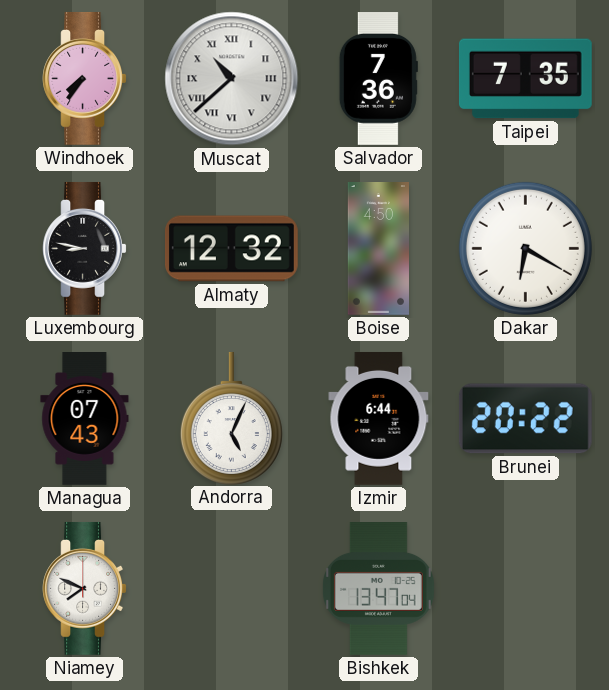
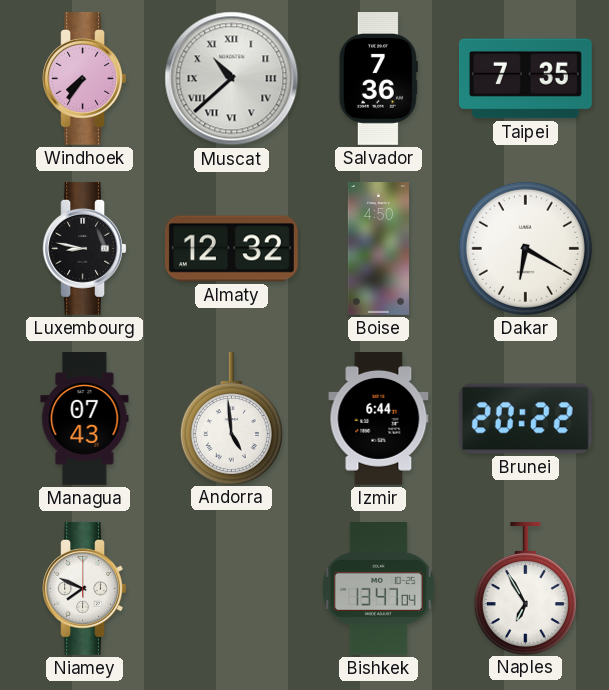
Andorra: 5:04 -> 4:59 (231, 418)
Naples: none -> 6:55 (525, 588)
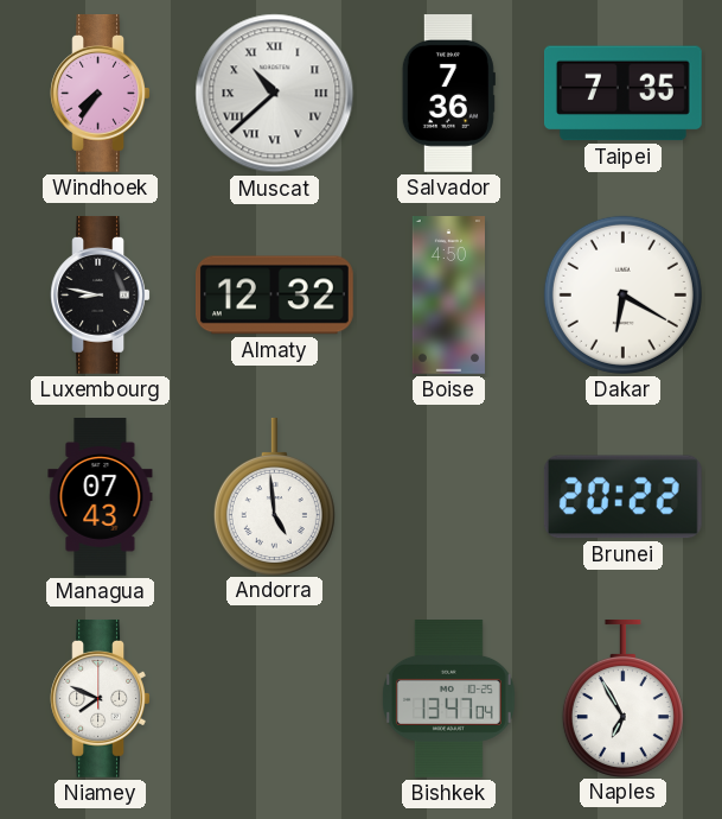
Izmir: 6:44 -> none (379, 418)
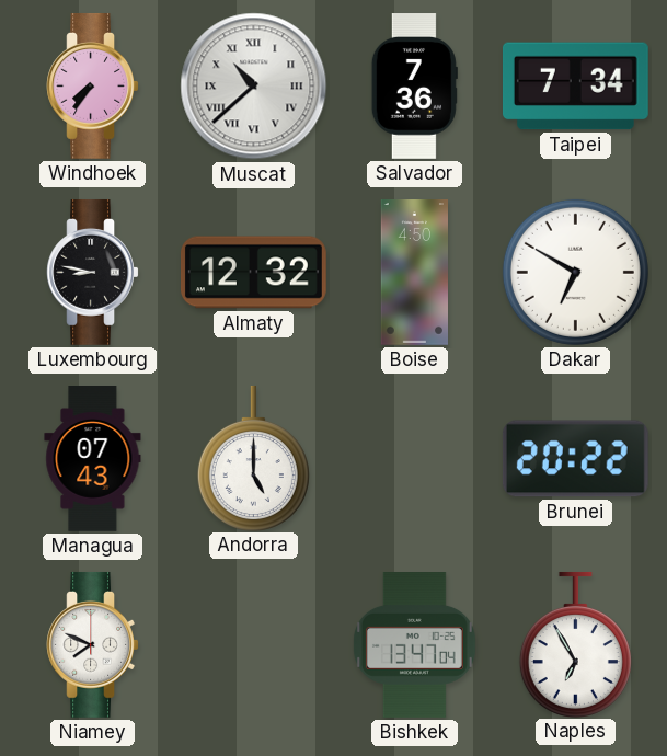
Taipei: 7:35 -> 7:34 (575, 87)
Dakar: 6:20 -> 6:50 (575, 272)
Andorra: 4:59 -> 5:00 (253, 458)
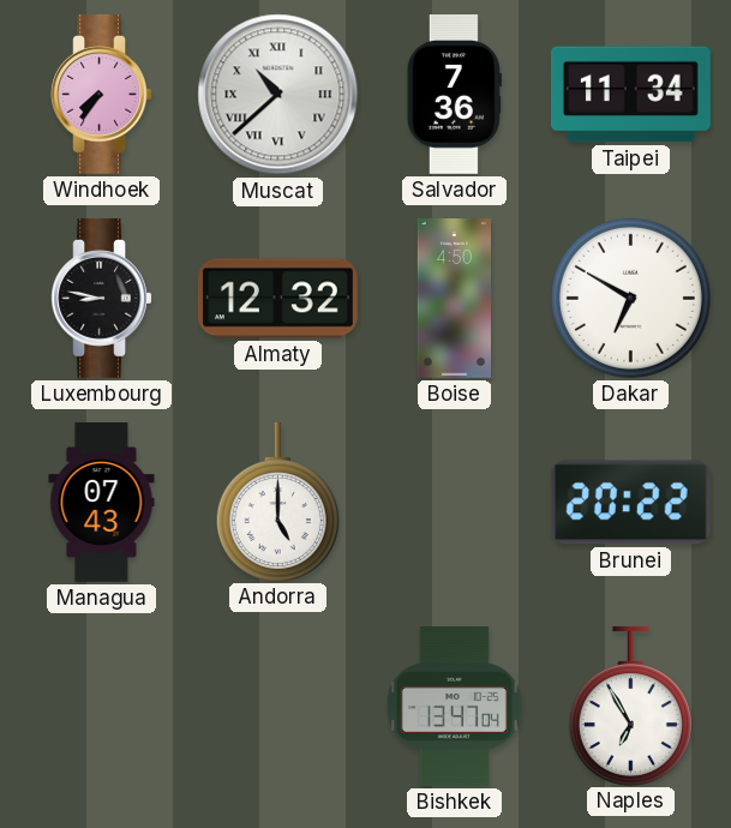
Taipei: 7:34 -> 11:34 (630, 95)
Niamey: 7:49 -> none (93, 644)
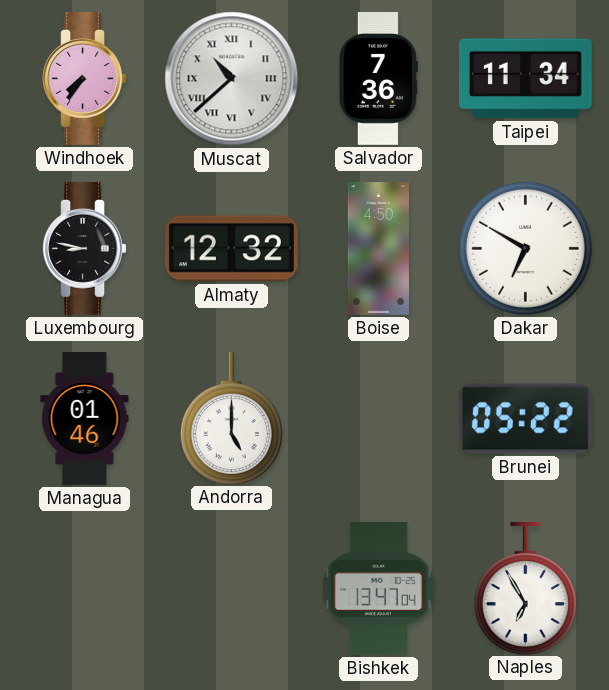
Managua: 07:43 -> 01:46 (85, 419)
Brunei: 20:22 -> 05:22 (525, 419)
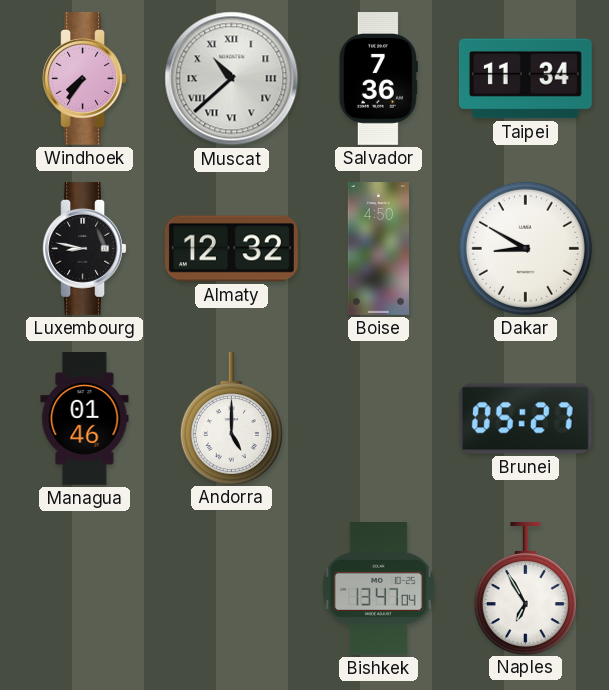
Dakar: 6:50 -> 8:50 (525, 248)
Brunei: 05:22 -> 05:27 (525, 419)
